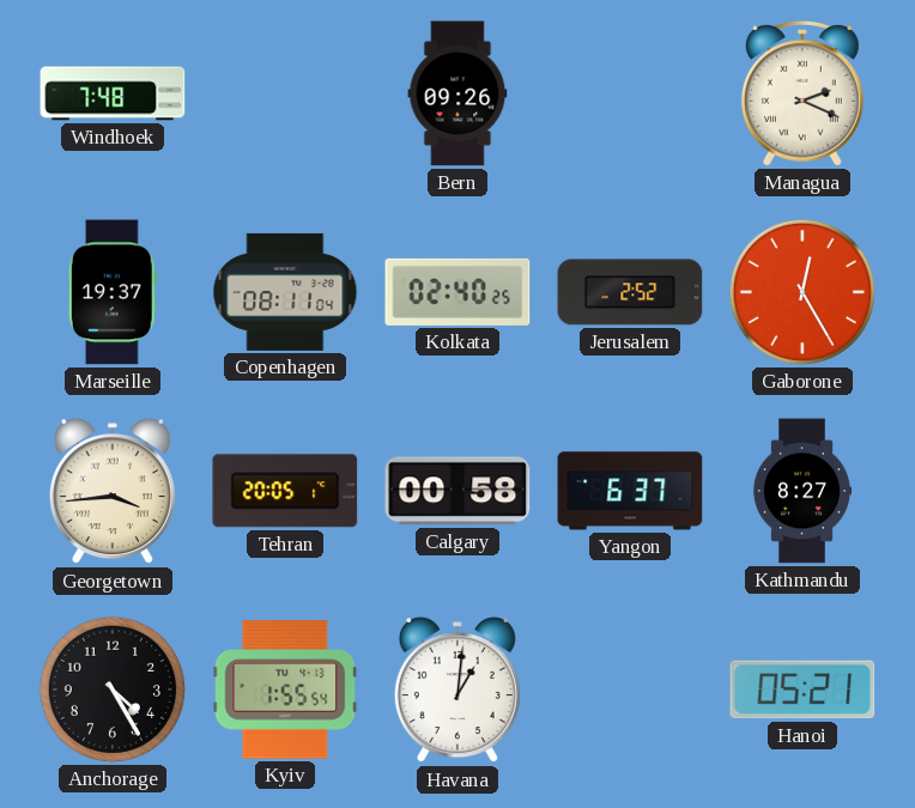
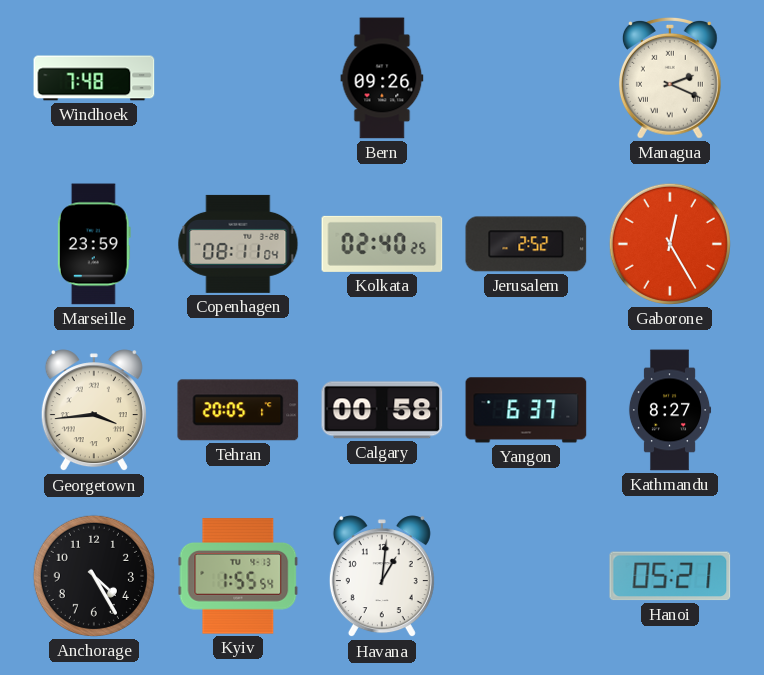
Marseille: 19:37 -> 23:59 (94, 244)
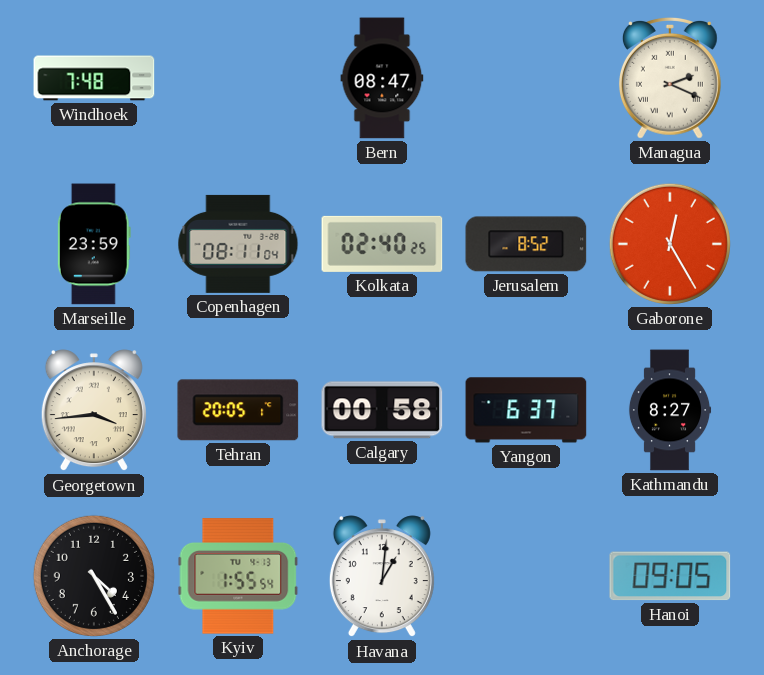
Bern: 09:26 -> 08:47 (382, 78)
Jerusalem: 2:52 -> 8:52 (526, 244)
Hanoi: 05:21 -> 09:05 (670, 576)
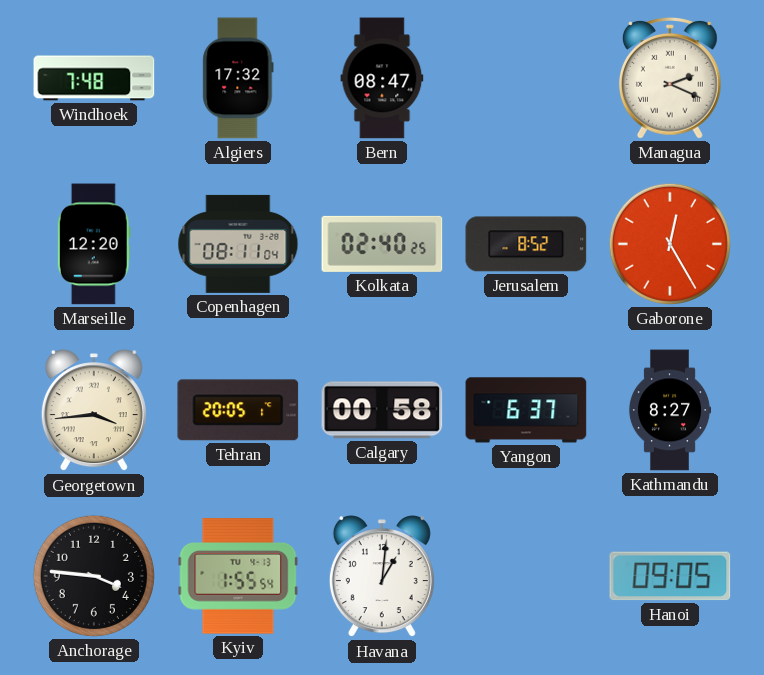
Algiers: none -> 17:32 (238, 78)
Marseille: 23:59 -> 12:20 (94, 244)
Anchorage: 4:25 -> 3:46 (94, 576)
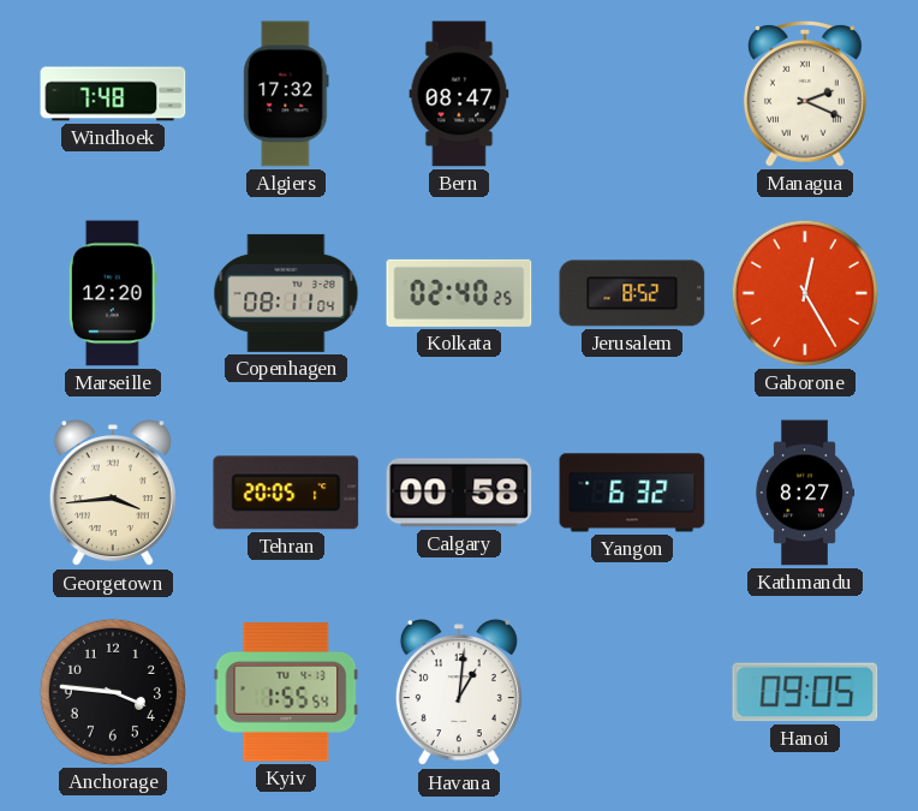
Yangon: 6:37 -> 6:32 (632, 493)
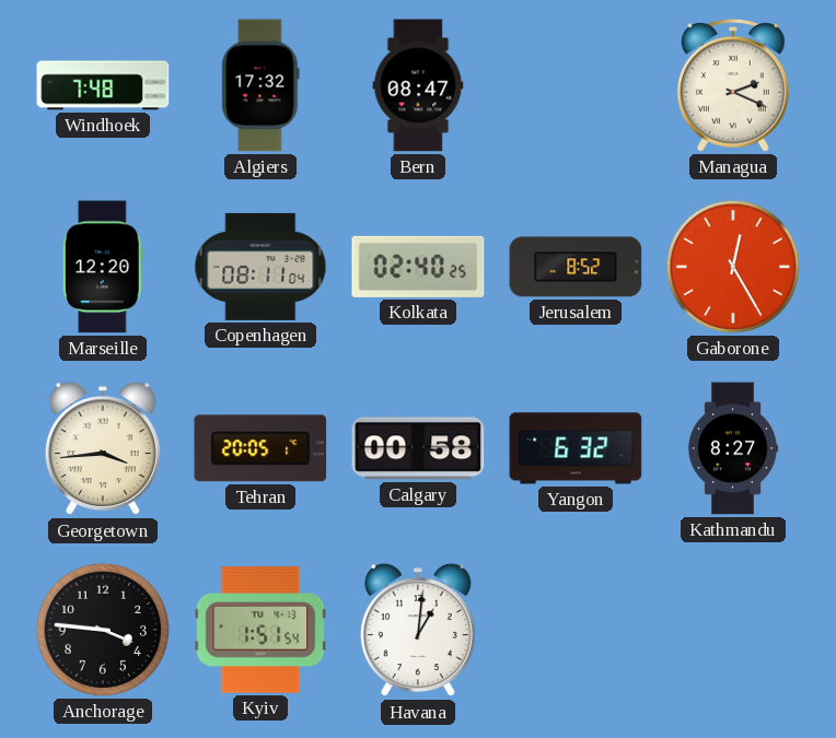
Kyiv: 1:55 -> 1:51 (260, 630)
Hanoi: 09:05 -> none (805, 692)
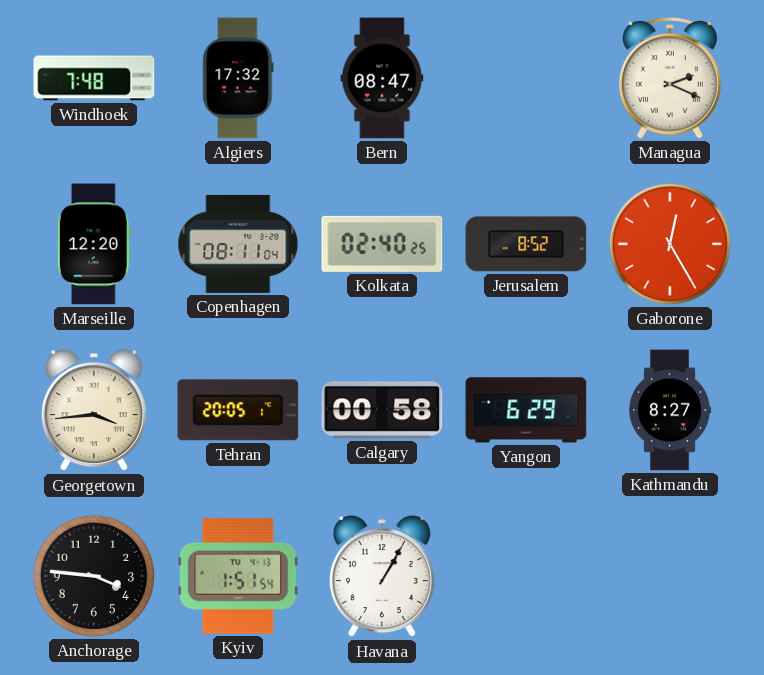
Yangon: 6:32 -> 6:29 (526, 410)
Havana: 1:01 -> 1:05 (382, 577)
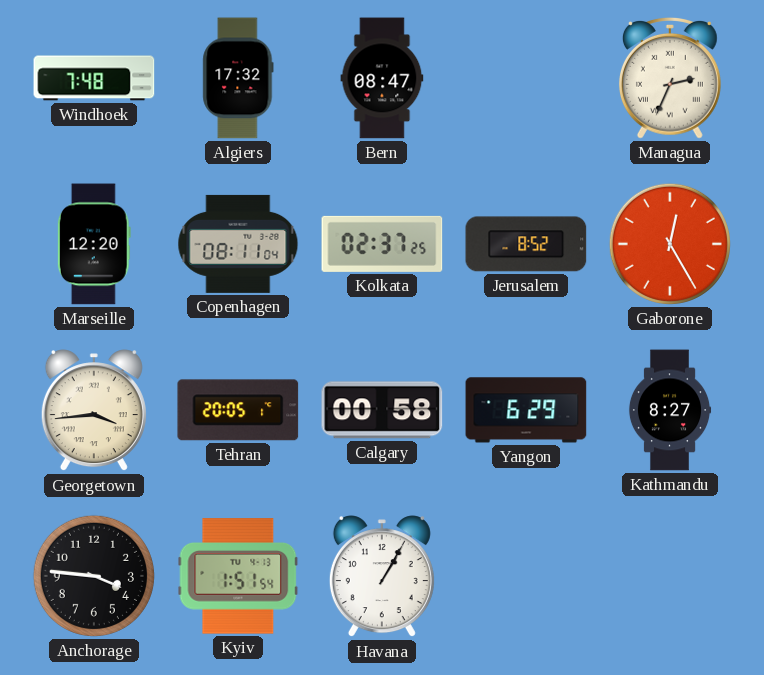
Managua: 2:19 -> 2:34 (670, 78)
Kolkata: 02:40 -> 02:37 (382, 244)
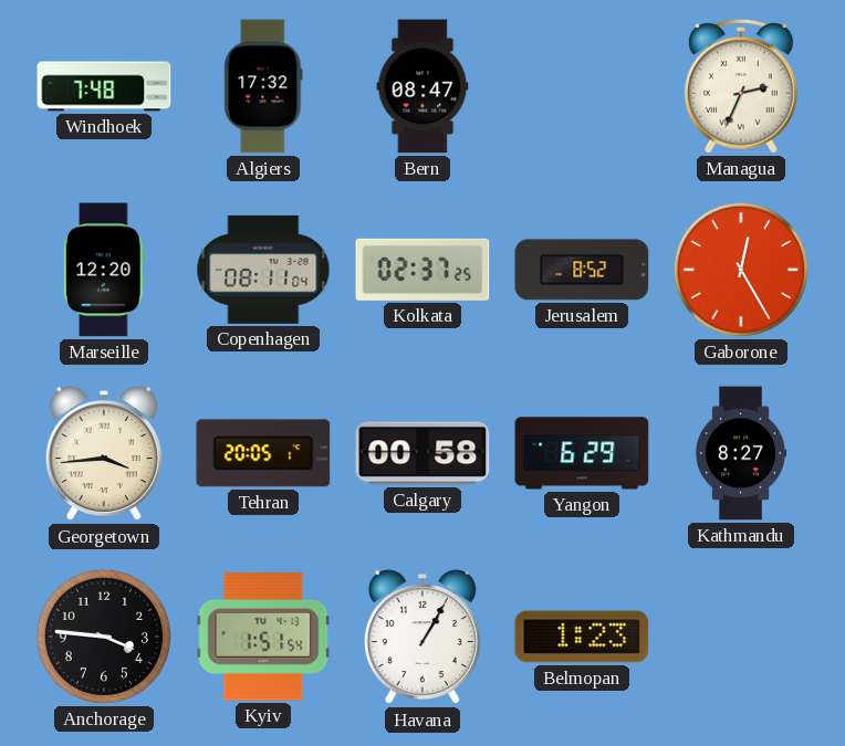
Belmopan: none -> 1:23 (582, 637)
